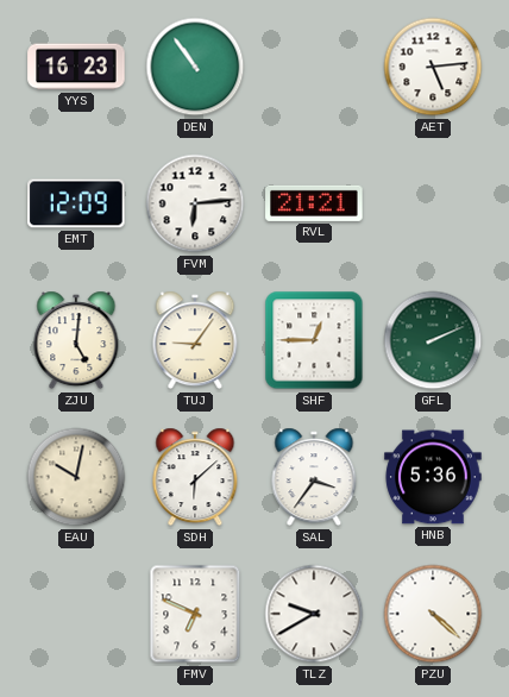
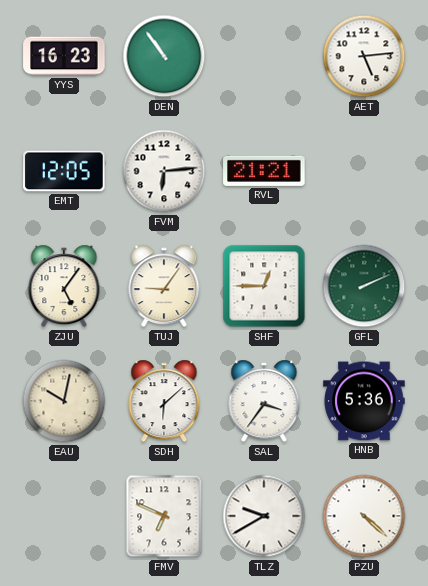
EMT: 12:09 -> 12:05 (64, 171)
ZJU: 5:01 -> 5:06 (64, 286)
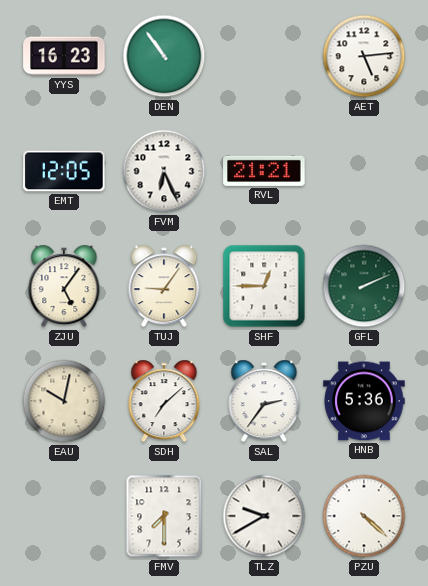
FVM: 6:14 -> 6:26 (164, 171)
SDH: 6:08 -> 7:08 (164, 401)
SAL: 3:36 -> 2:36 (264, 401)
FMV: 6:49 -> 7:30 (164, 516)
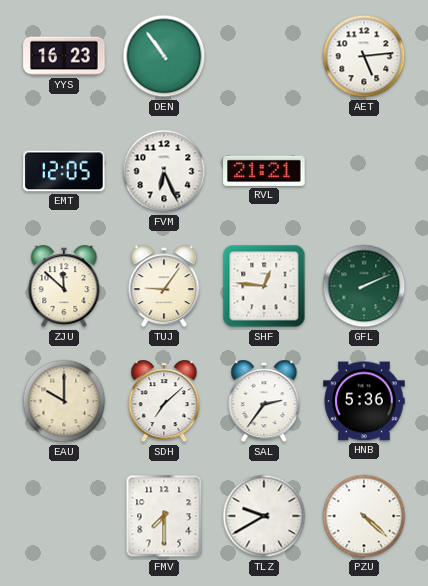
ZJU: 5:06 -> 11:52 (64, 286)
SHF: 12:45 -> 12:46 (264, 286)
EAU: 10:02 -> 10:00 (64, 401)
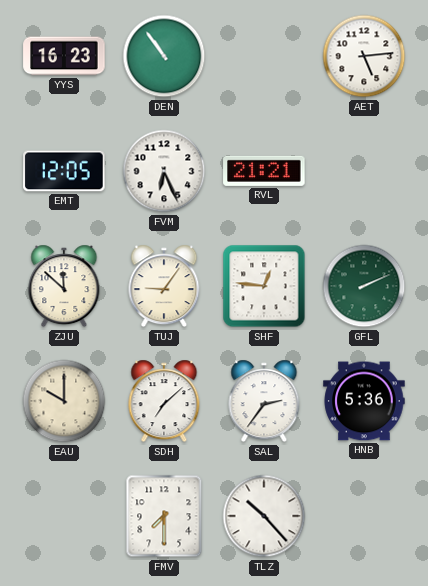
TLZ: 9:40 -> 10:23 (264, 516)
PZU: 4:22 -> none (364, 516)
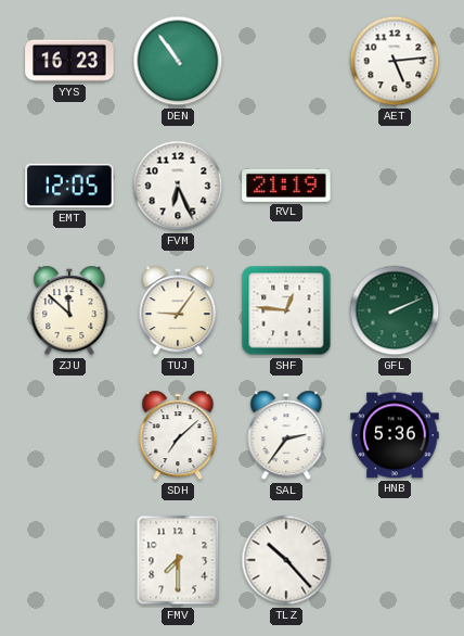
RVL: 21:21 -> 21:19 (286, 186)
EAU: 10:00 -> none (64, 401)
